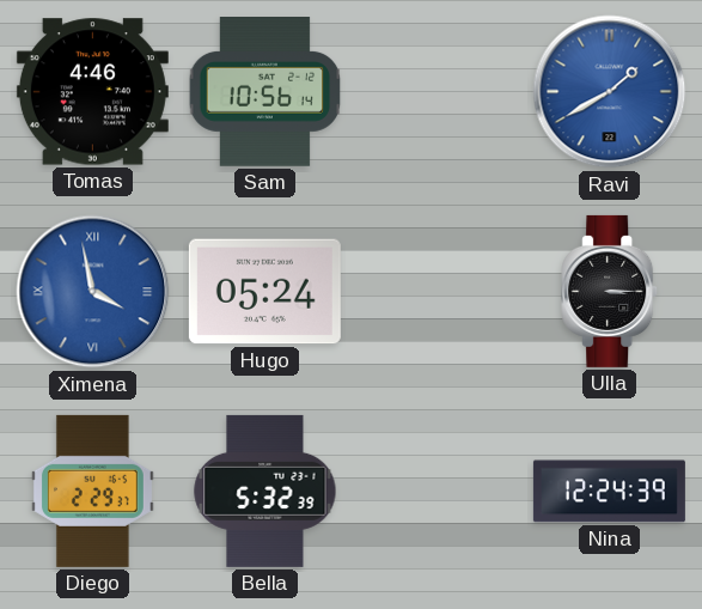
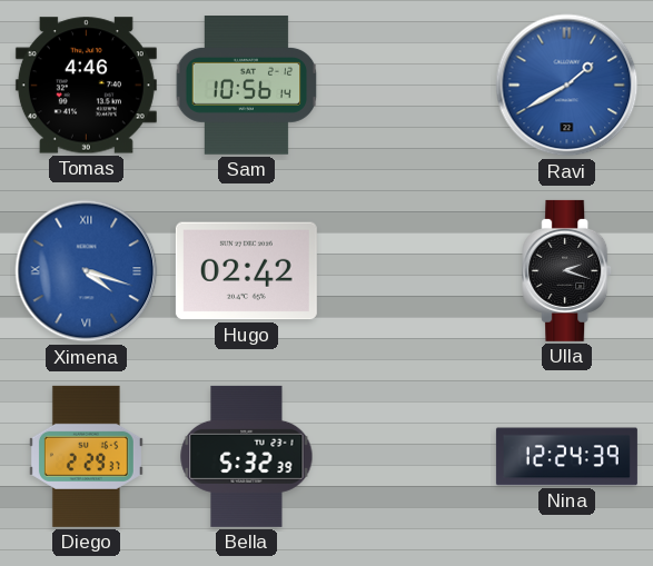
Ximena: 3:58 -> 4:18 (87, 271)
Hugo: 05:24 -> 02:42 (246, 271)
Ulla: 3:15 -> 2:18 (567, 270)
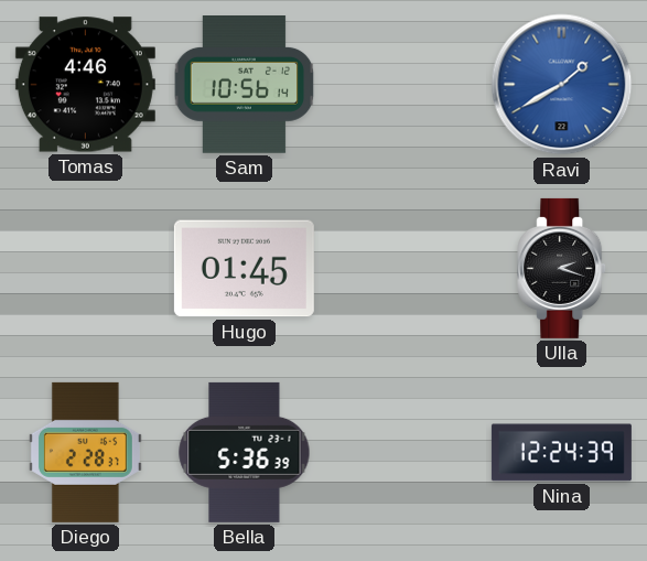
Ximena: 4:18 -> none (87, 271)
Hugo: 02:42 -> 01:45 (244, 269)
Diego: 2:29 -> 2:28 (85, 452)
Bella: 5:32 -> 5:36 (245, 452)
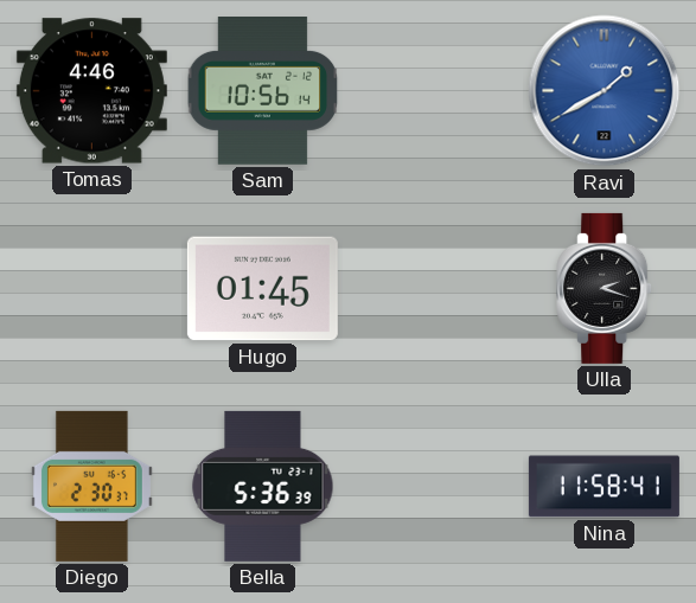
Diego: 2:28 -> 2:30 (91, 486)
Nina: 12:24 -> 11:58 (604, 487)
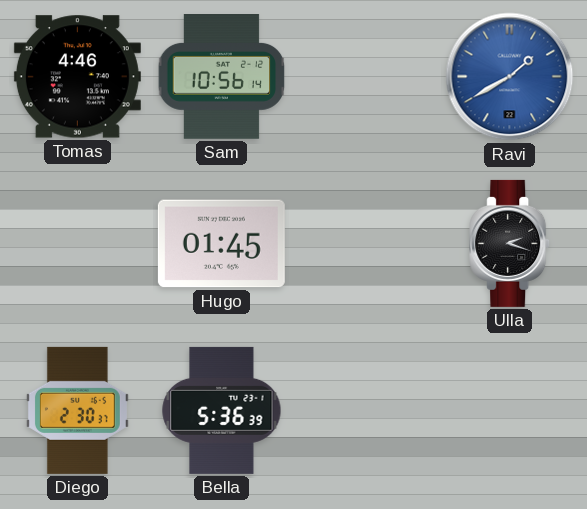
Nina: 11:58 -> none (604, 487)
